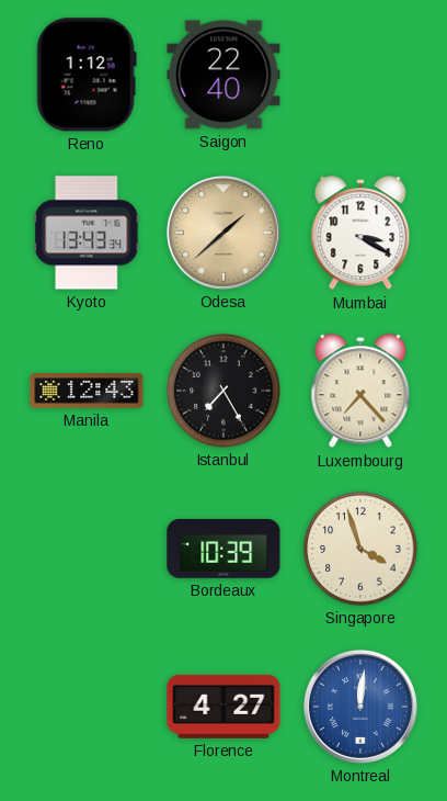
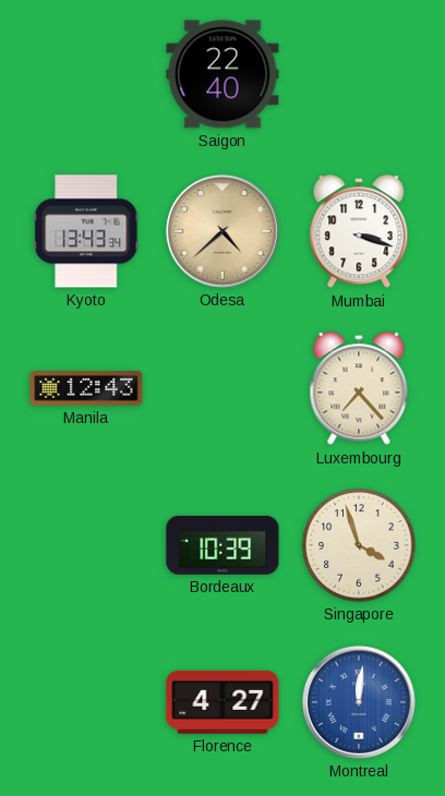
Reno: 1:12 -> none (87, 75)
Odesa: 1:38 -> 4:38 (222, 231)
Mumbai: 3:20 -> 3:18 (359, 232)
Istanbul: 7:25 -> none (224, 391)
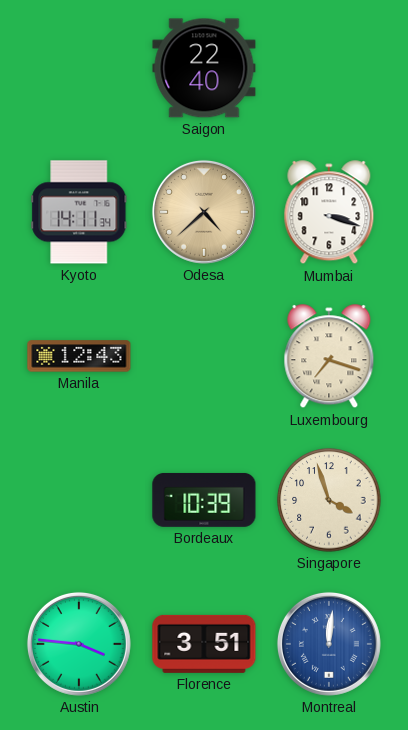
Kyoto: 13:43 -> 14:11 (79, 212)
Luxembourg: 7:23 -> 7:18 (329, 357)
Austin: none -> 3:46 (79, 644)
Florence: 4:27 -> 3:51 (204, 644)
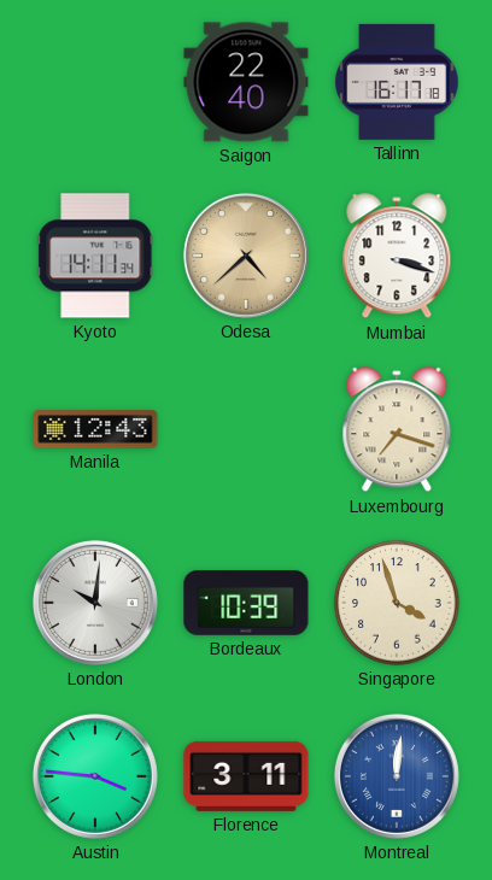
Tallinn: none -> 16:17 (398, 82)
London: none -> 10:01 (95, 603)
Florence: 3:51 -> 3:11 (246, 776)
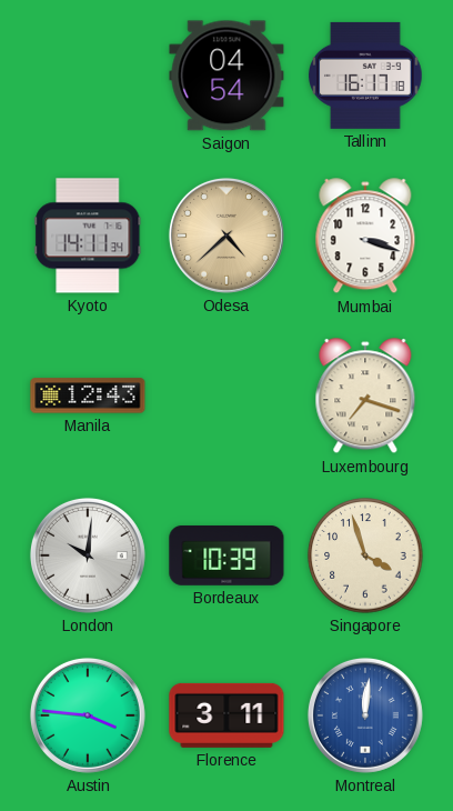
Saigon: 22:40 -> 04:54 (226, 76)
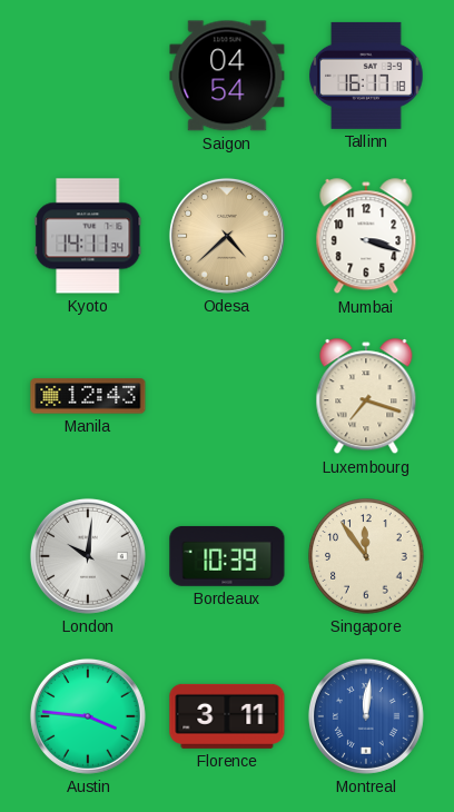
Singapore: 3:57 -> 11:54 (366, 556)
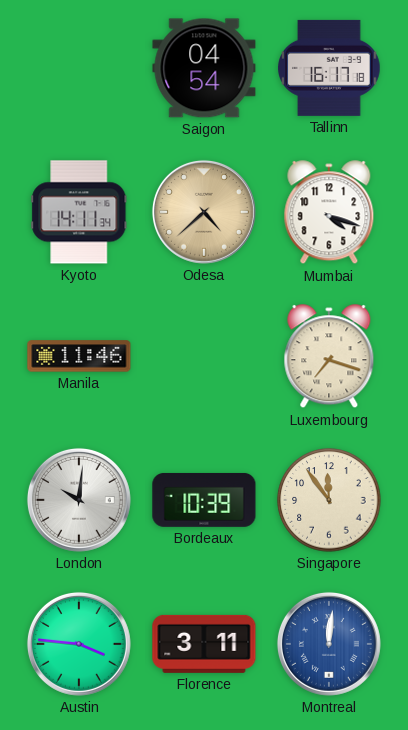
Mumbai: 3:18 -> 4:18 (329, 213)
Manila: 12:43 -> 11:46 (79, 356)
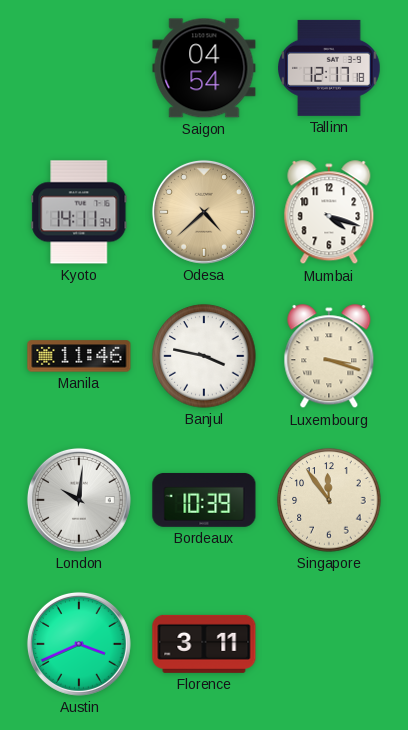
Tallinn: 16:17 -> 12:17 (330, 68)
Banjul: none -> 3:47 (204, 356)
Luxembourg: 7:18 -> 3:18 (329, 357)
Austin: 3:46 -> 3:41 (79, 644)
Montreal: 12:01 -> none (329, 644)
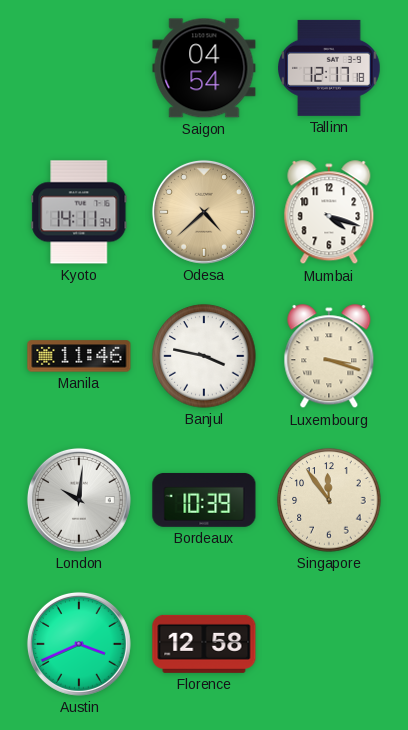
Florence: 3:11 -> 12:58 (204, 644)
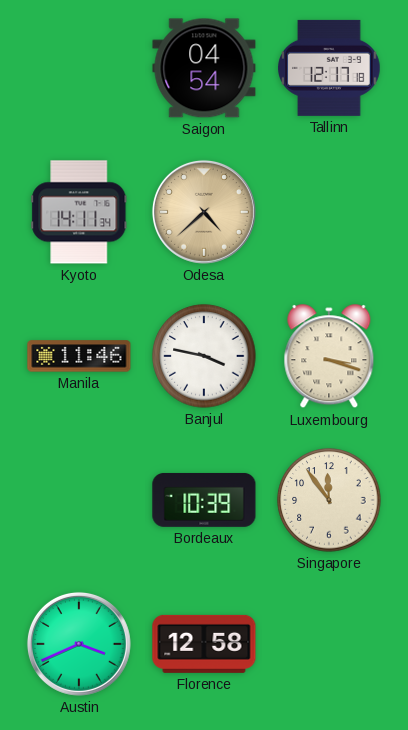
Mumbai: 4:18 -> none (329, 213)
London: 10:01 -> none (79, 500)
